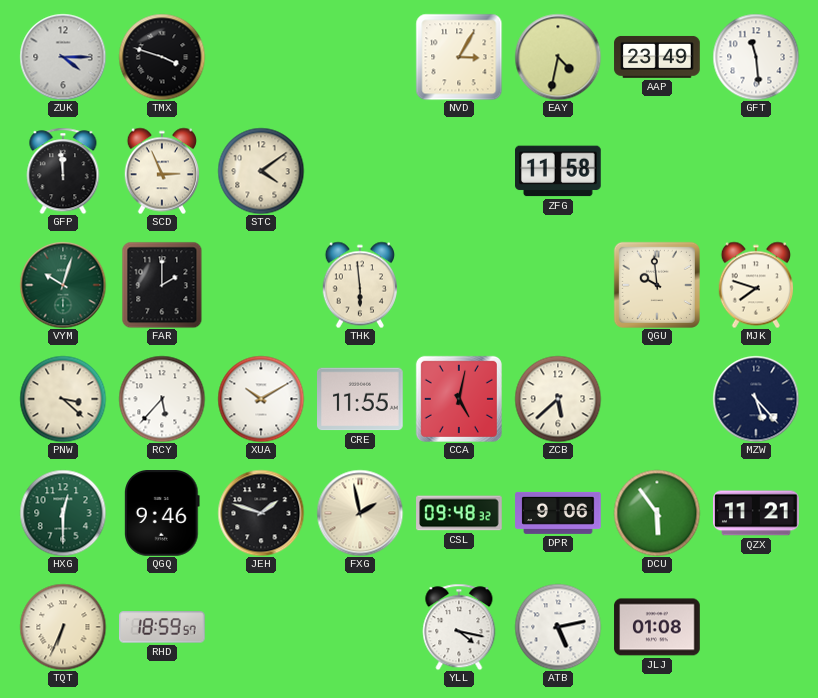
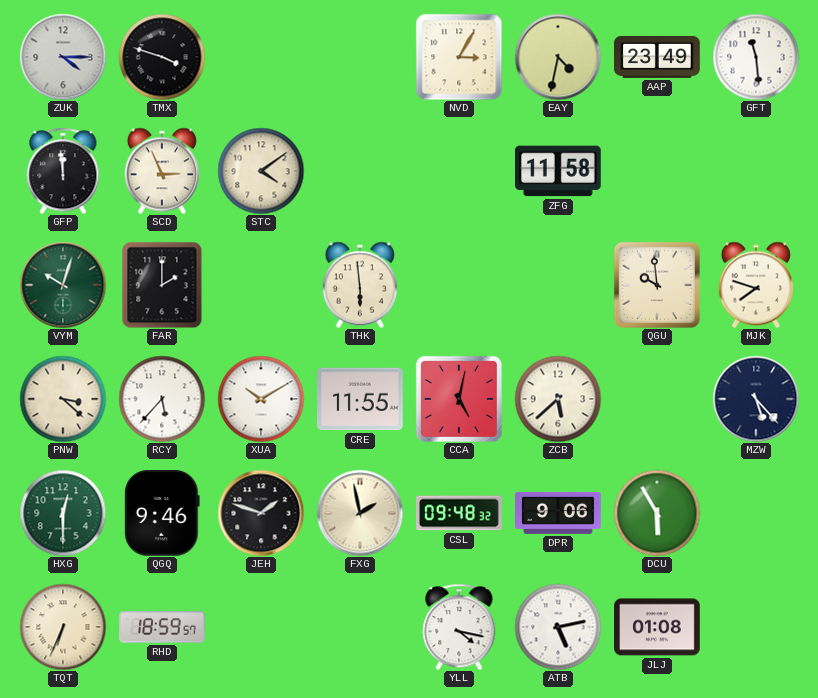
DCU: 5:54 -> 5:55 (657, 513)
QZX: 11:21 -> none (757, 513)
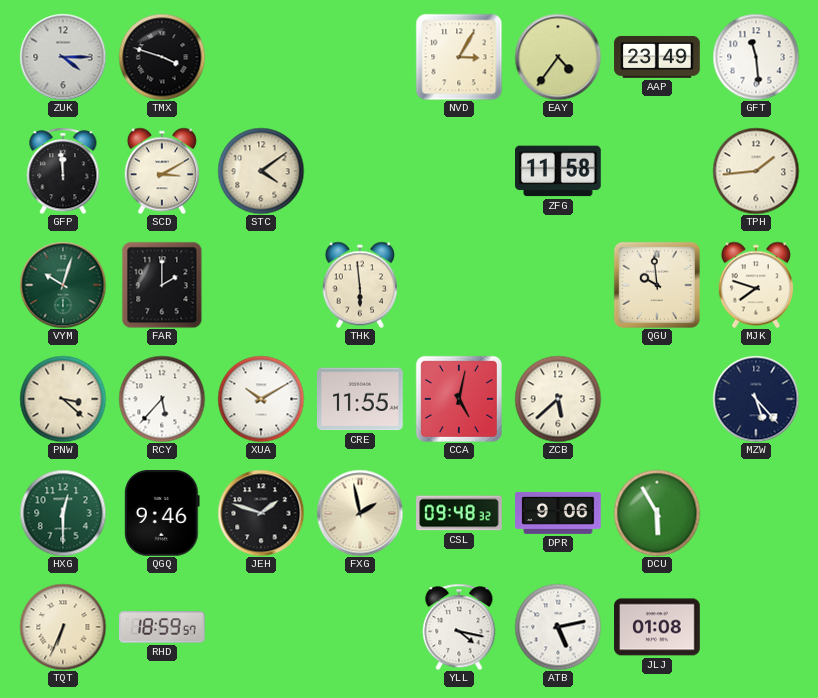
EAY: 4:32 -> 4:36 (558, 57)
SCD: 2:56 -> 3:10 (161, 171)
TPH: none -> 1:44 (756, 171)
